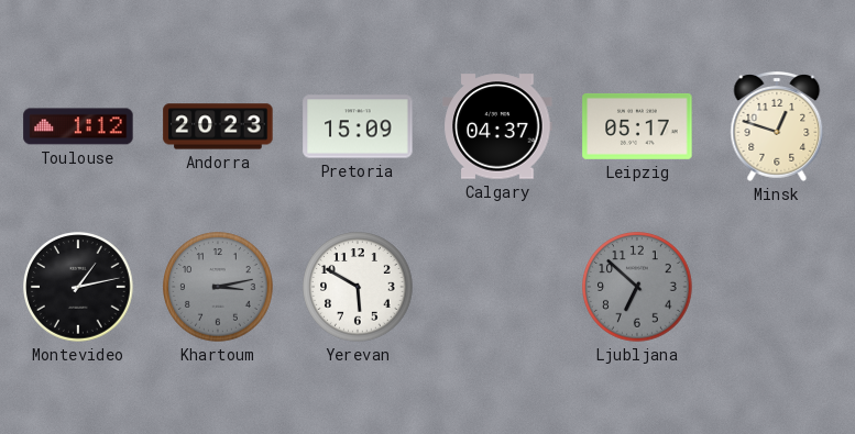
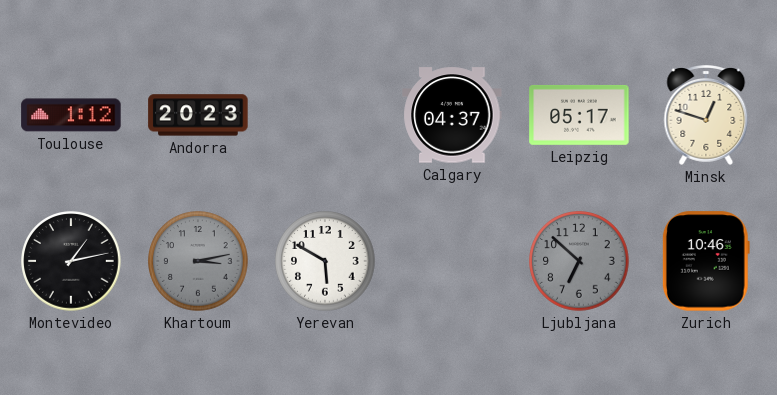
Pretoria: 15:09 -> none (358, 126)
Zurich: none -> 10:46 (706, 261)
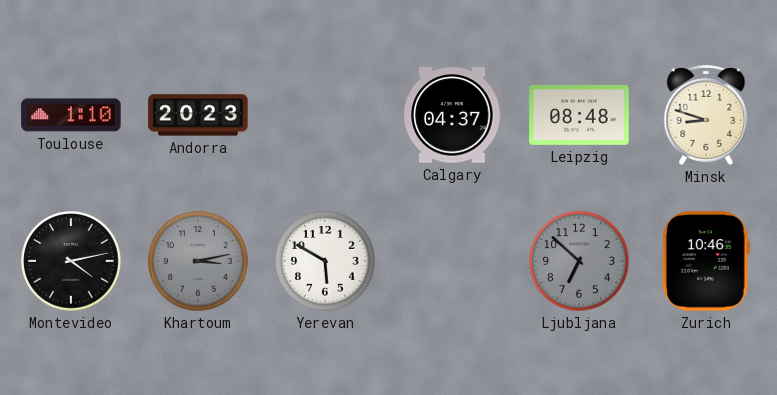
Toulouse: 1:12 -> 1:10 (71, 115)
Leipzig: 05:17 -> 08:48 (579, 115)
Minsk: 12:48 -> 8:48 (706, 116)
Montevideo: 1:13 -> 4:13 (71, 261)
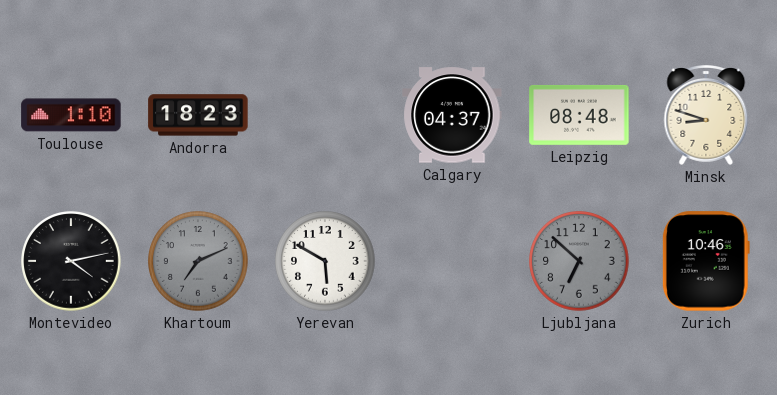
Andorra: 20:23 -> 18:23 (198, 115)
Khartoum: 3:13 -> 7:11 (198, 261)
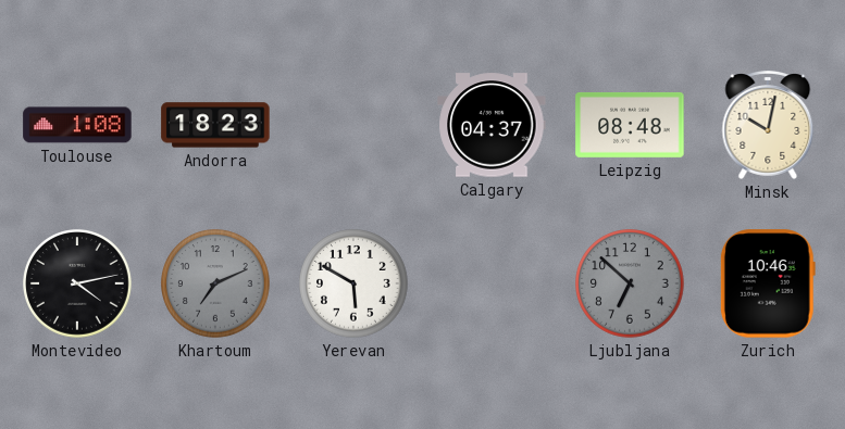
Toulouse: 1:10 -> 1:08 (77, 125)
Minsk: 8:48 -> 10:02 (768, 126)
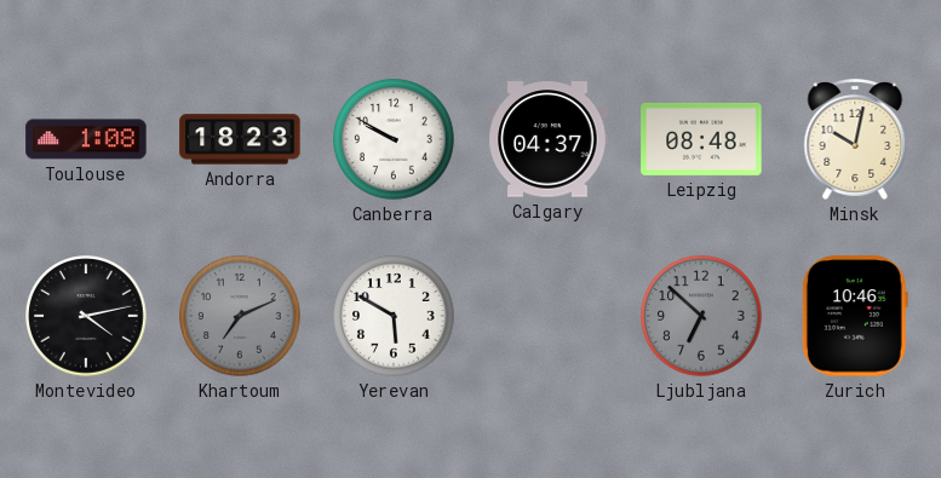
Canberra: none -> 9:50 (394, 139)
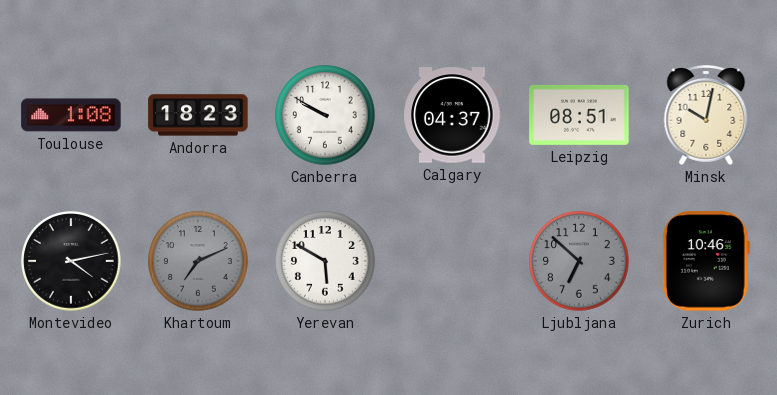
Leipzig: 08:48 -> 08:51 (579, 115)
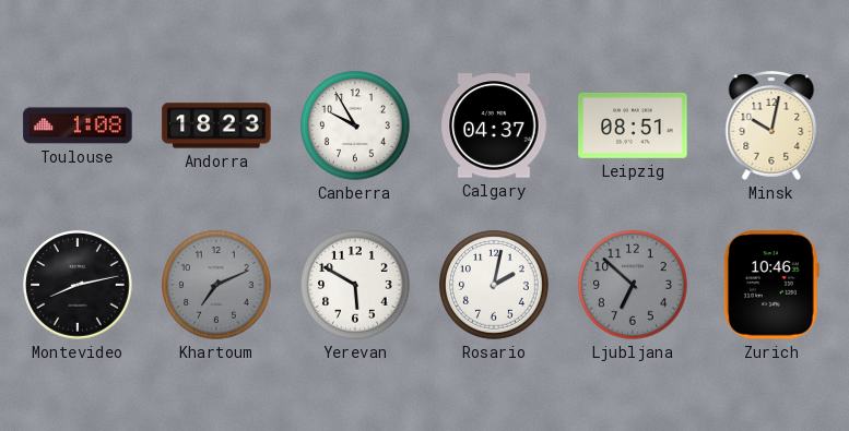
Canberra: 9:50 -> 9:55 (355, 125)
Montevideo: 4:13 -> 8:13 (78, 285)
Rosario: none -> 2:02 (494, 285)
